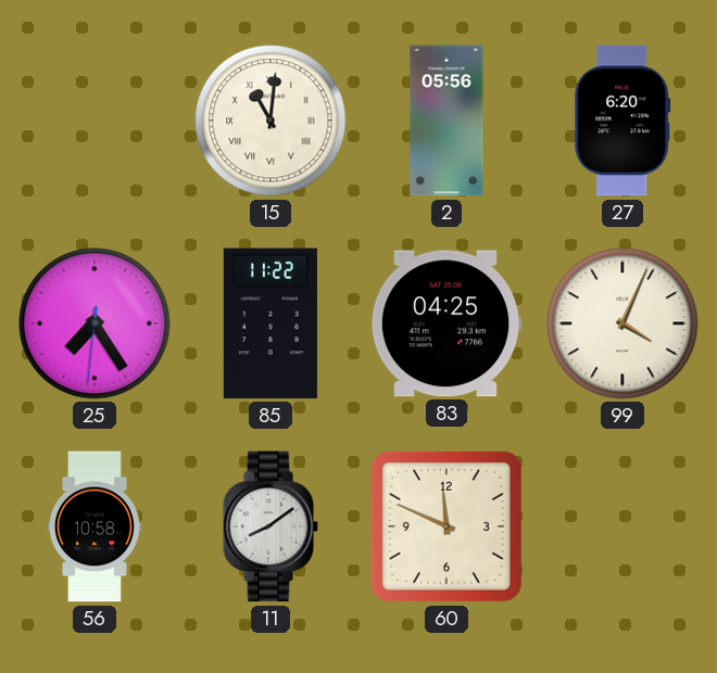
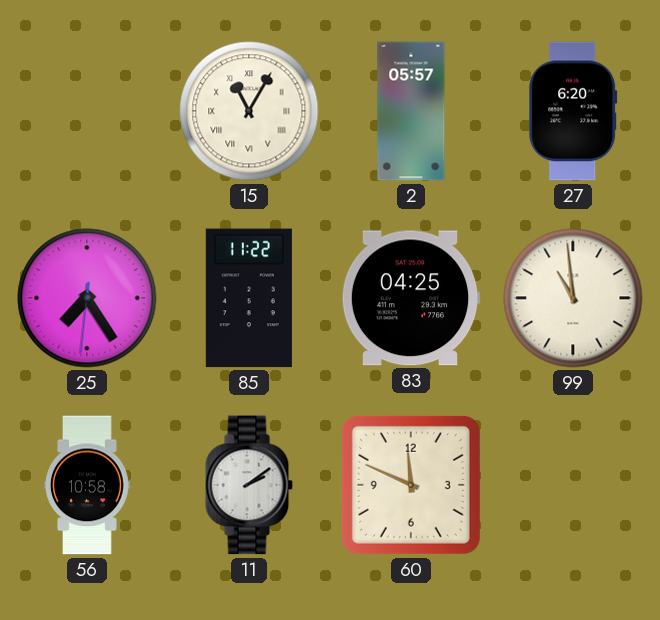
15: 11:01 -> 11:05 (249, 111)
2: 05:56 -> 05:57 (411, 111)
99: 4:04 -> 10:59 (573, 298)
11: 8:09 -> 2:09 (249, 485)
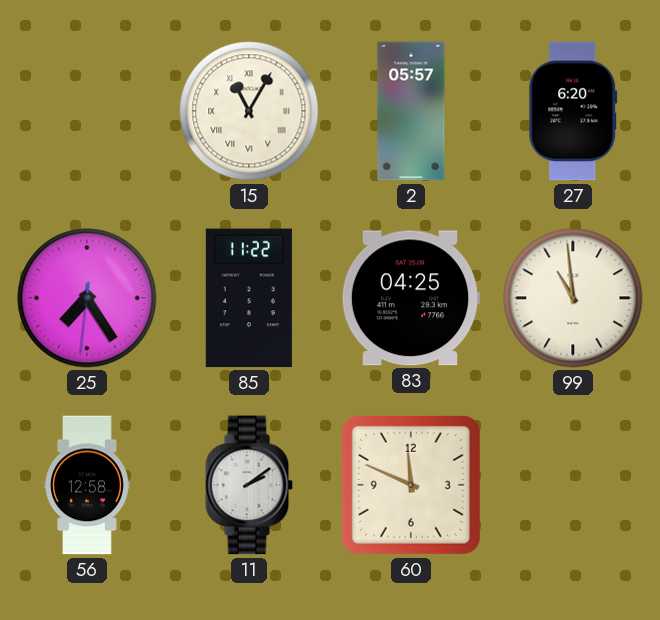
56: 10:58 -> 12:58 (88, 485)
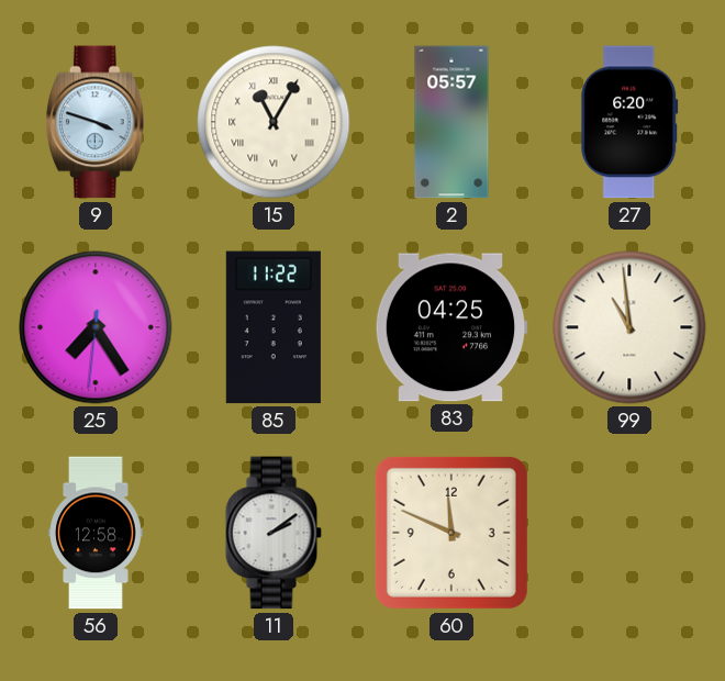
9: none -> 3:48 (96, 122)
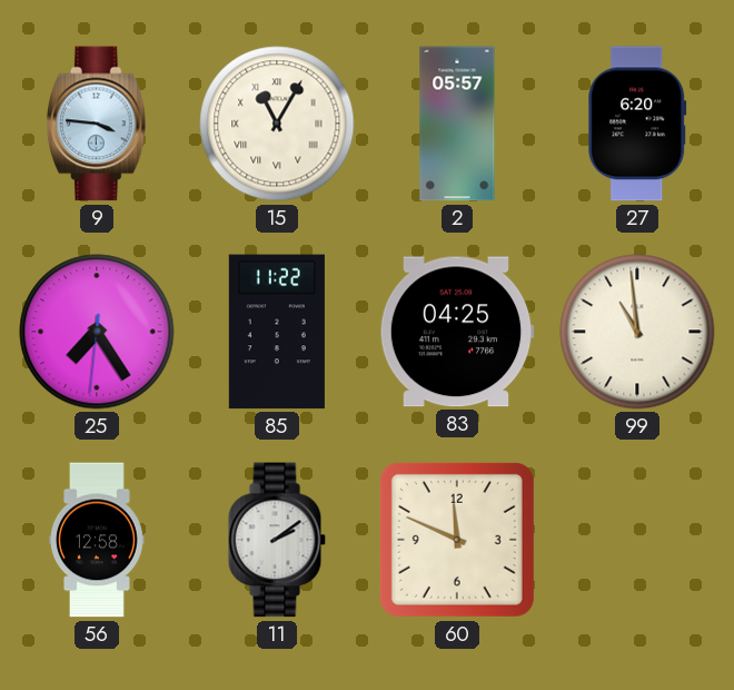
9: 3:48 -> 3:46 (97, 124)
